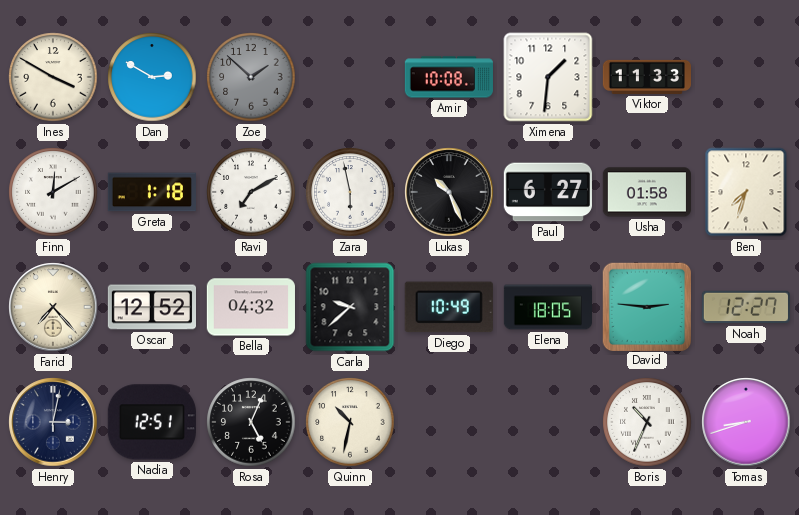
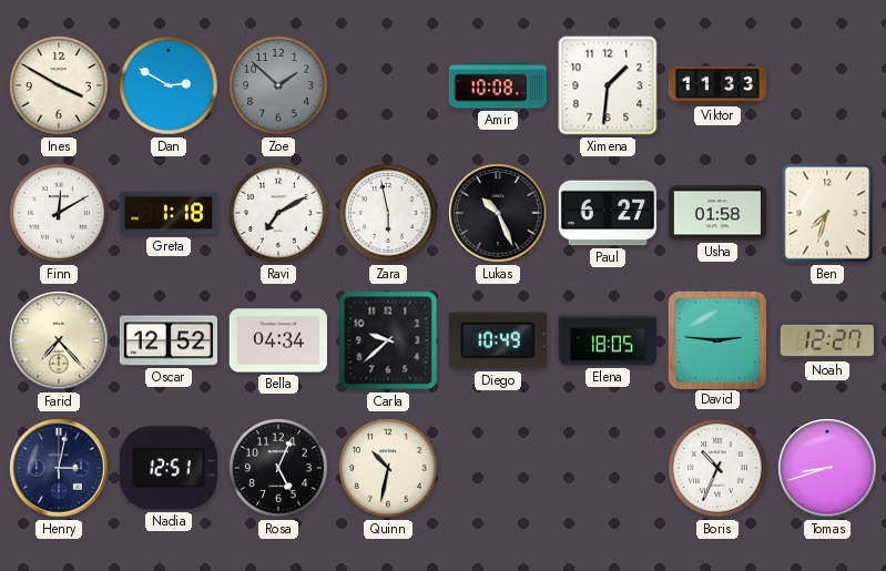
Bella: 04:32 -> 04:34 (278, 340)
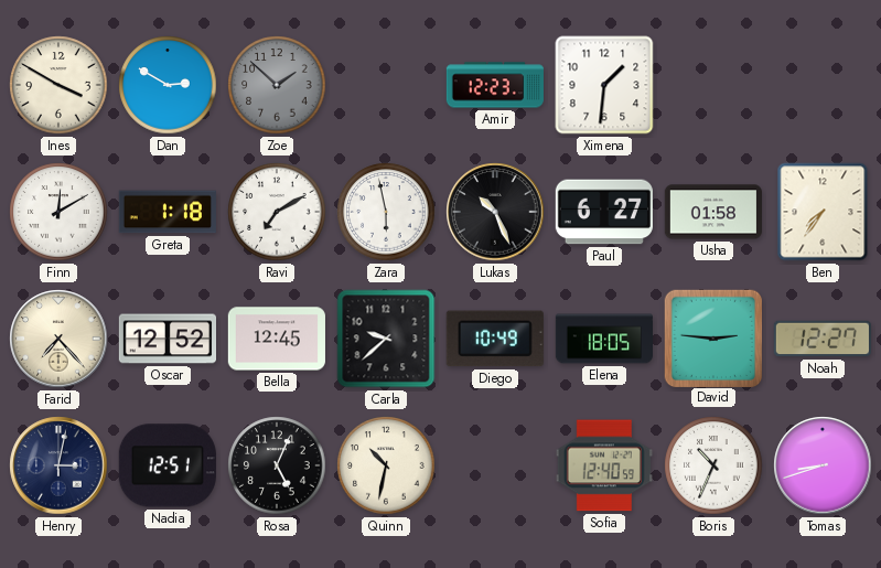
Amir: 10:08 -> 12:23 (494, 85)
Viktor: 11:33 -> none (716, 85)
Ben: 7:33 -> 7:36 (823, 212)
Bella: 04:34 -> 12:45 (277, 339)
Sofia: none -> 12:40 (604, 465)
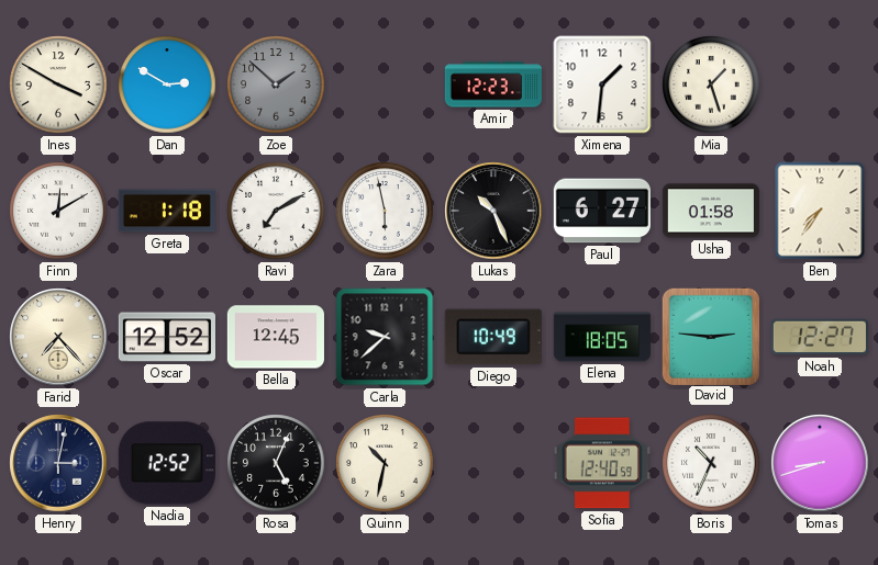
Mia: none -> 1:27 (711, 84)
Nadia: 12:51 -> 12:52 (167, 463)
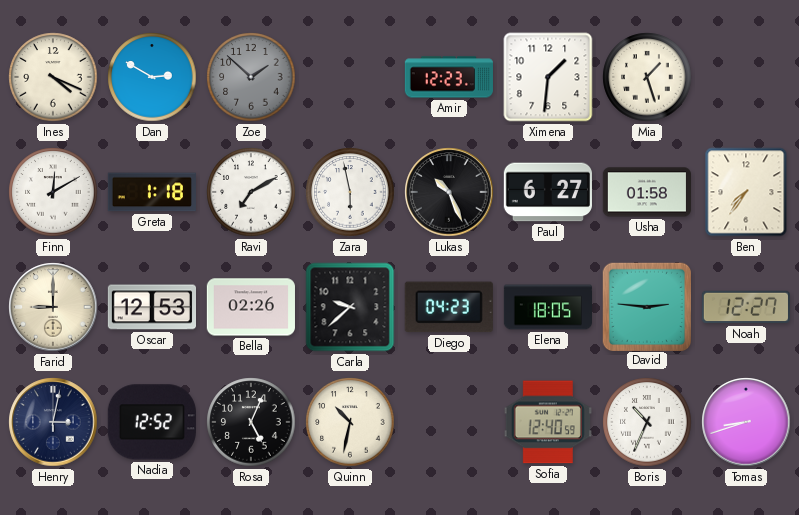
Ines: 3:50 -> 4:19 (53, 77)
Farid: 7:23 -> 9:00 (53, 307)
Oscar: 12:52 -> 12:53 (151, 307)
Bella: 12:45 -> 02:26 (251, 307)
Diego: 10:49 -> 04:23 (449, 307)
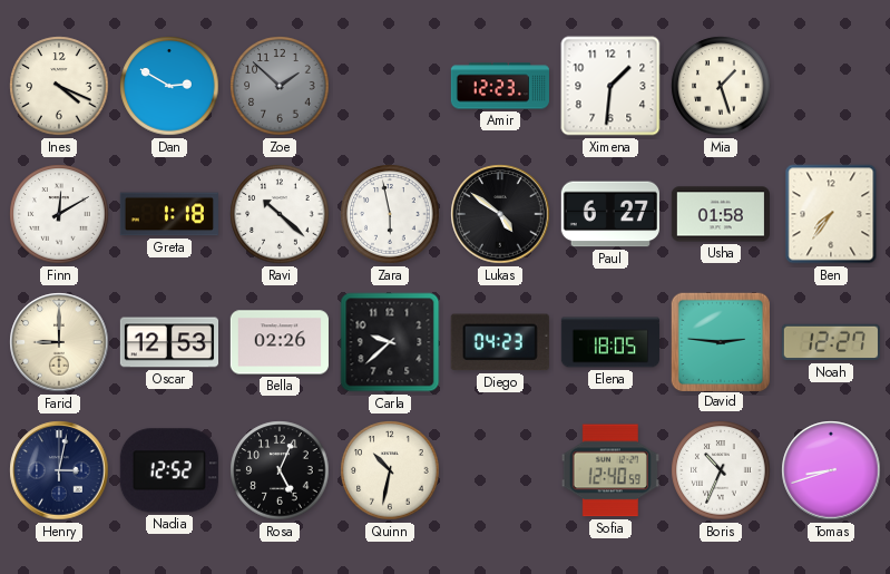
Ravi: 7:10 -> 10:22 (280, 214)
Lukas: 10:26 -> 4:51 (500, 214)
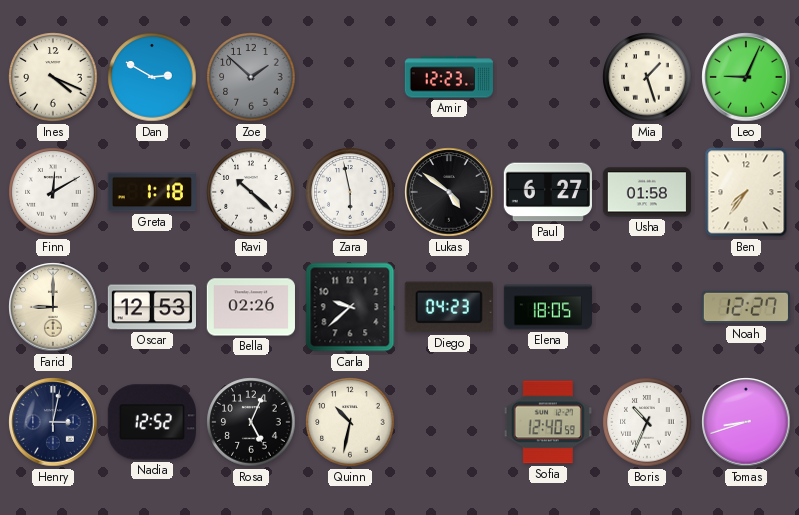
Ximena: 1:31 -> none (610, 86)
Leo: none -> 9:04 (746, 77)
David: 2:46 -> none (720, 341)
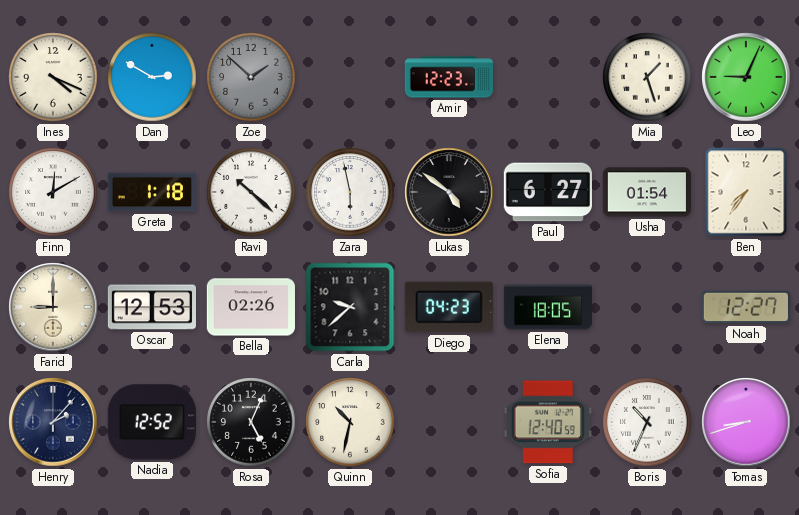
Usha: 01:58 -> 01:54 (647, 192)
Henry: 3:02 -> 2:07 (53, 422)
